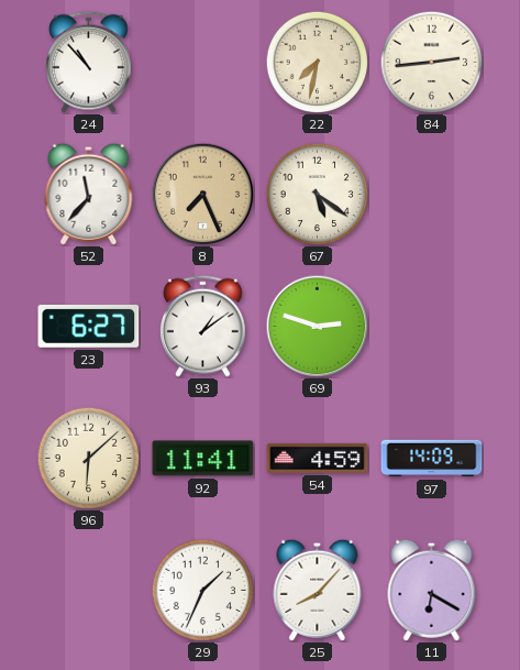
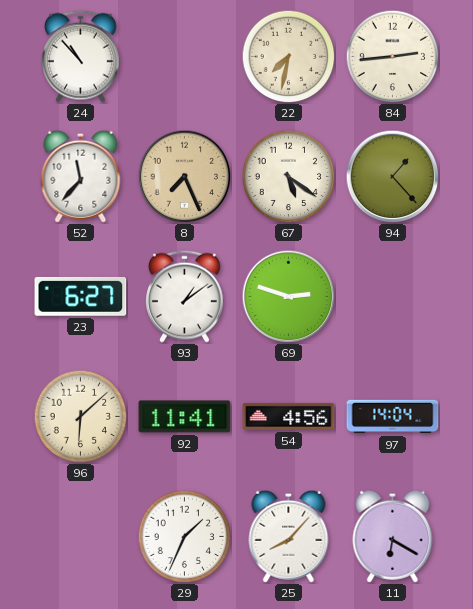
94: none -> 1:23 (392, 176)
54: 4:59 -> 4:56 (289, 416)
97: 14:09 -> 14:04 (393, 417)
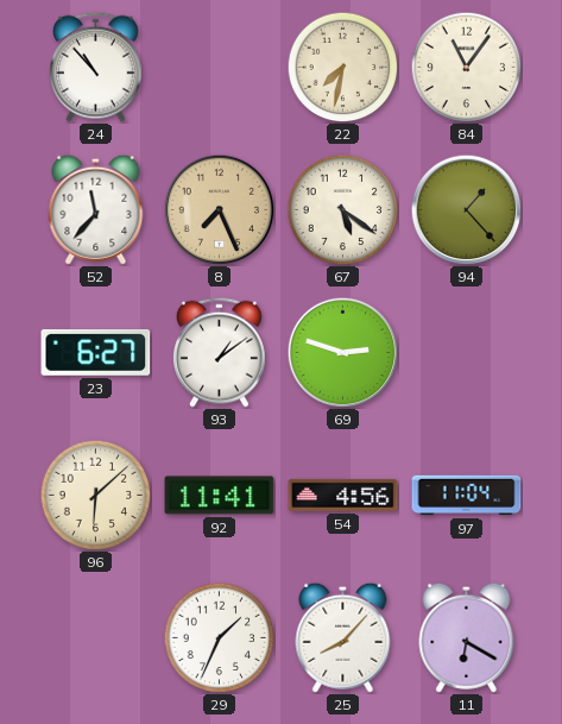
84: 2:44 -> 11:06 (466, 67)
97: 14:04 -> 11:04 (467, 496)
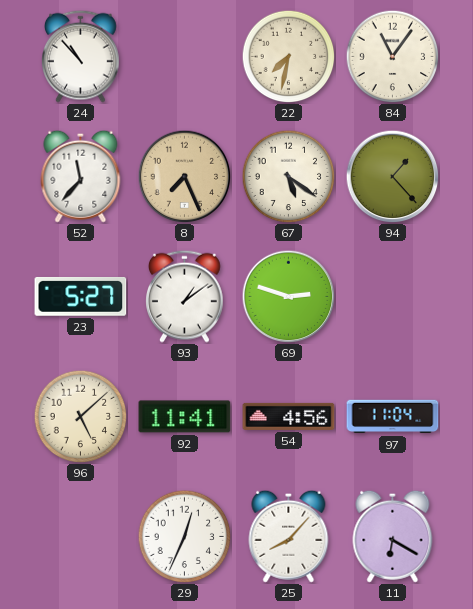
23: 6:27 -> 5:27 (81, 296)
96: 6:08 -> 5:08 (80, 416)
29: 1:34 -> 12:34 (184, 536)
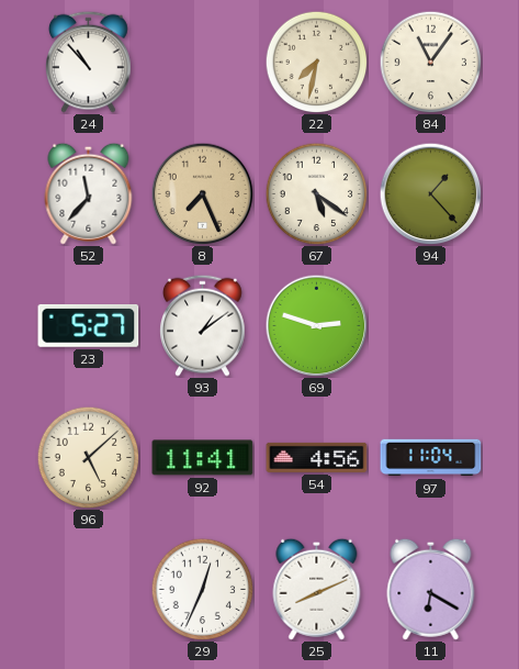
25: 8:07 -> 8:11 (317, 589)
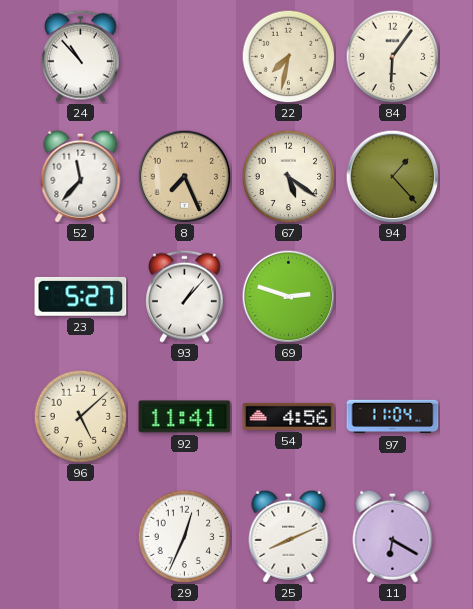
84: 11:06 -> 6:06 (392, 56)
93: 1:09 -> 1:07 (185, 296)
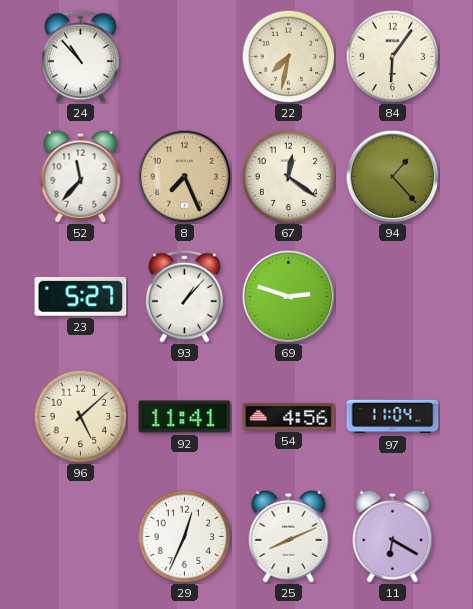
67: 5:21 -> 12:21 (288, 176)
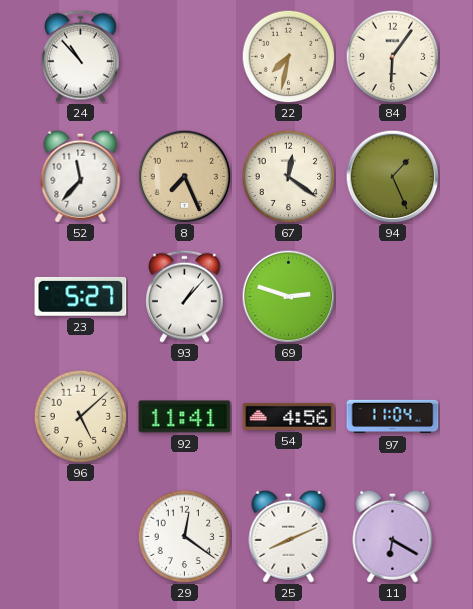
94: 1:23 -> 1:26 (392, 176)
29: 12:34 -> 12:21 (184, 536)
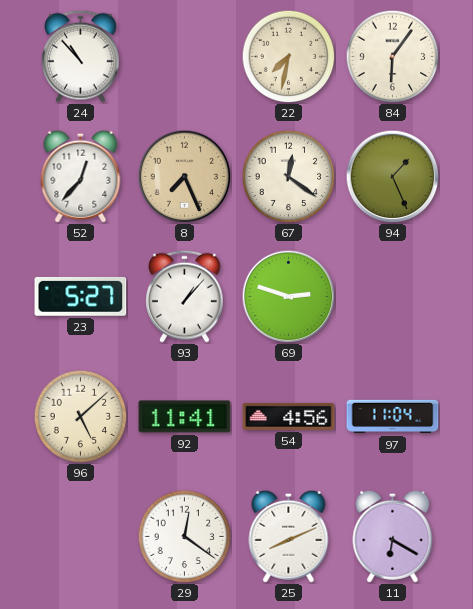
52: 11:37 -> 12:37 (81, 176)
